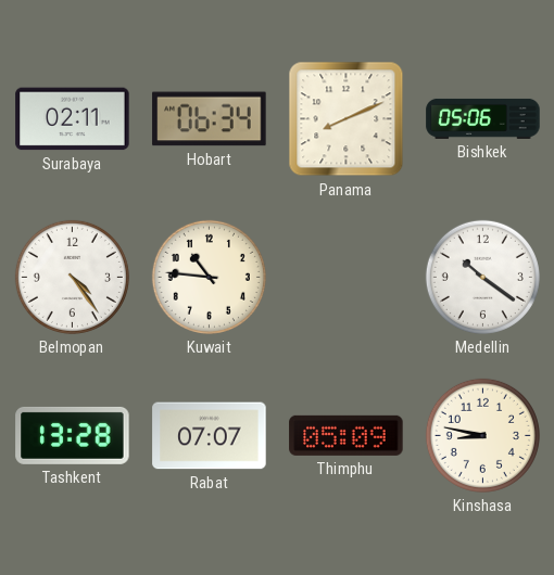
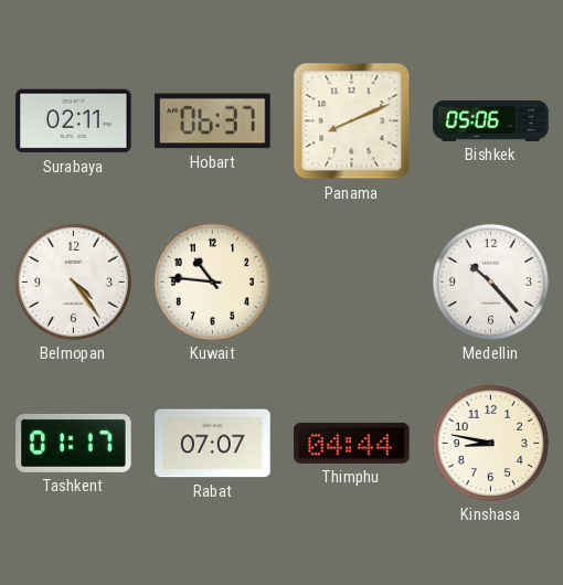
Hobart: 06:34 -> 06:37 (213, 121)
Medellin: 10:21 -> 10:23 (490, 281)
Tashkent: 13:28 -> 01:17 (74, 443)
Thimphu: 05:09 -> 04:44 (352, 443)
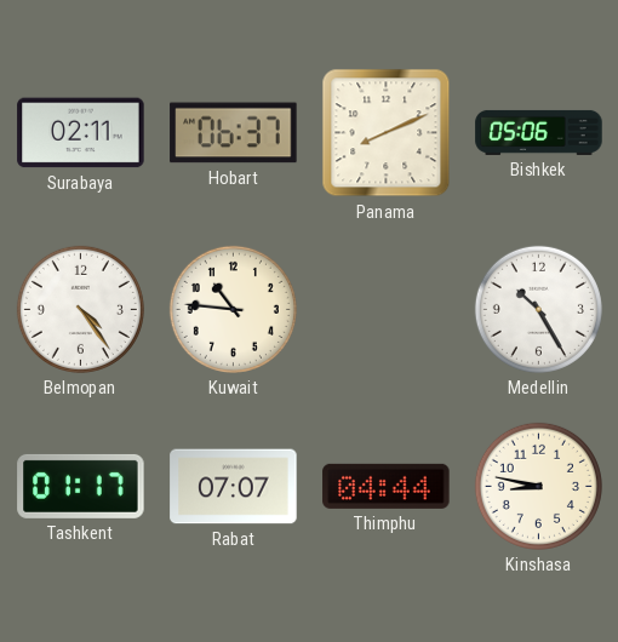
Medellin: 10:23 -> 10:25 (538, 309)
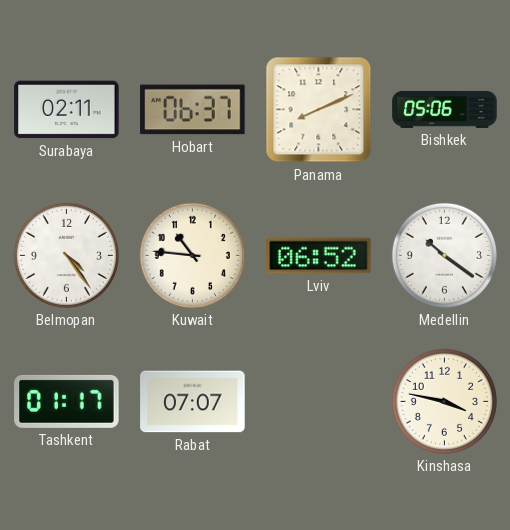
Lviv: none -> 06:52 (319, 256)
Medellin: 10:25 -> 10:21 (444, 255)
Thimphu: 04:44 -> none (387, 486)
Kinshasa: 8:47 -> 3:47 (444, 401)
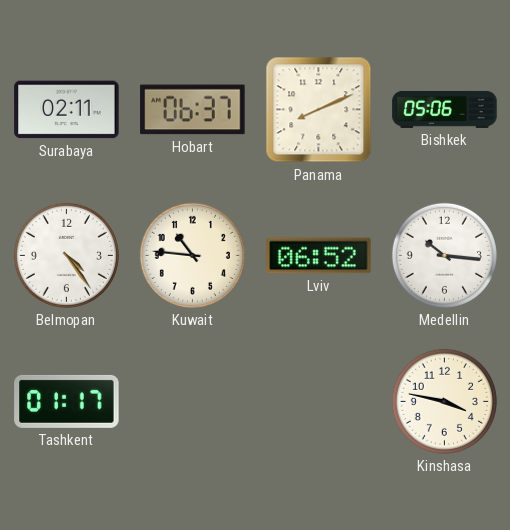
Medellin: 10:21 -> 10:16 (444, 255)
Rabat: 07:07 -> none (193, 402)
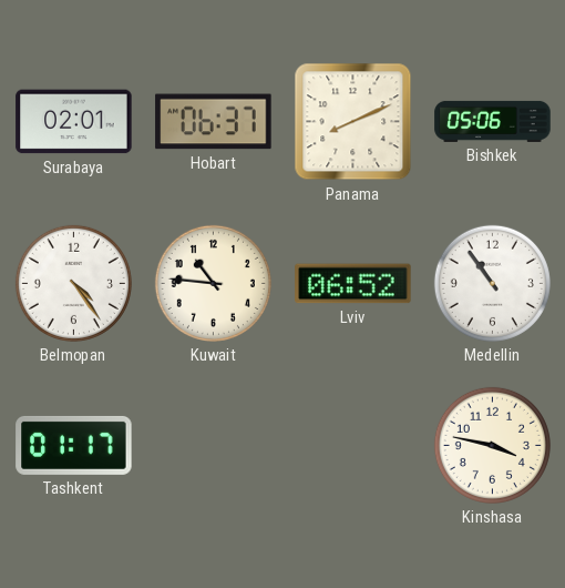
Surabaya: 02:11 -> 02:01 (74, 122)
Medellin: 10:16 -> 10:54 (492, 283)
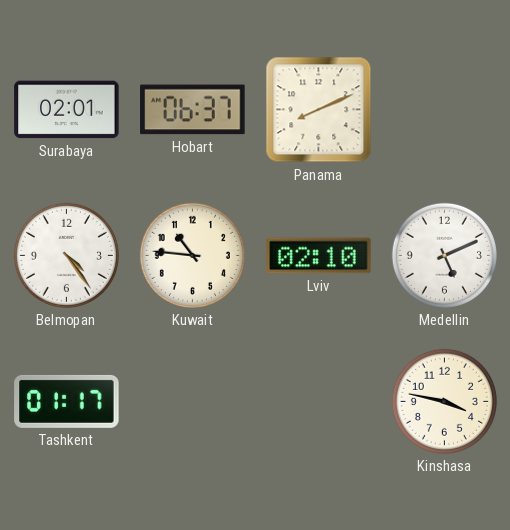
Bishkek: 05:06 -> none (493, 121)
Lviv: 06:52 -> 02:10 (319, 256)
Medellin: 10:54 -> 5:11 (444, 255)
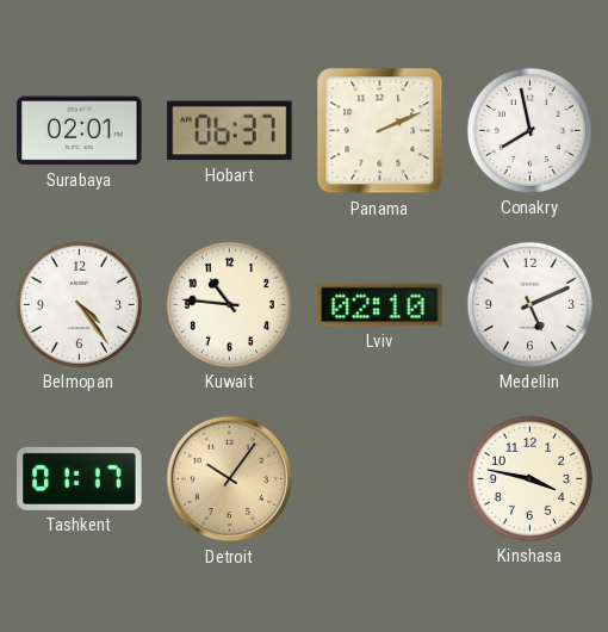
Panama: 8:11 -> 2:11 (380, 131)
Conakry: none -> 7:58 (529, 130)
Detroit: none -> 10:06 (230, 479)
